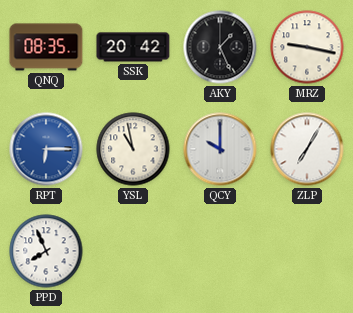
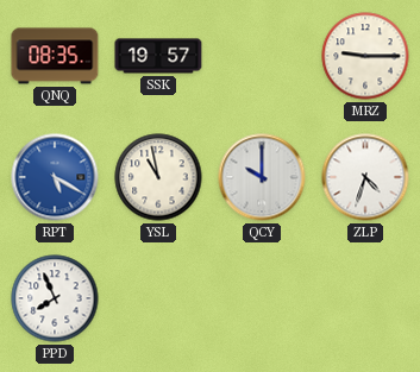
SSK: 20:42 -> 19:57 (158, 56)
AKY: 1:26 -> none (220, 47)
MRZ: 9:17 -> 9:15 (365, 56)
RPT: 6:15 -> 5:20 (55, 177)
ZLP: 7:05 -> 4:33 (365, 177)
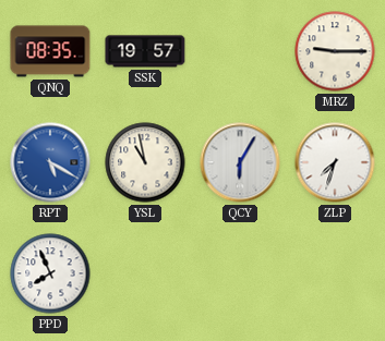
QCY: 10:00 -> 6:05 (240, 162)
ZLP: 4:33 -> 7:33 (335, 162)
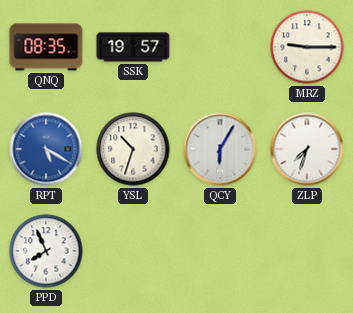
YSL: 10:58 -> 10:33 (133, 149)
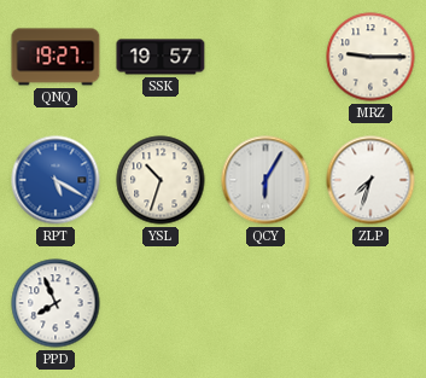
QNQ: 08:35 -> 19:27 (56, 57)
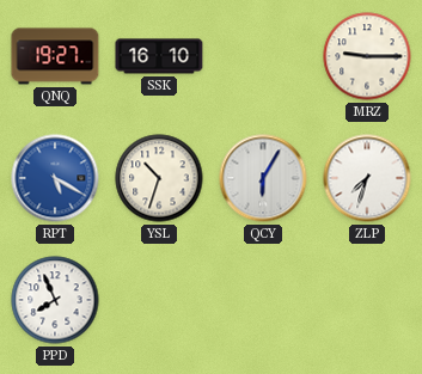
SSK: 19:57 -> 16:10 (159, 56)
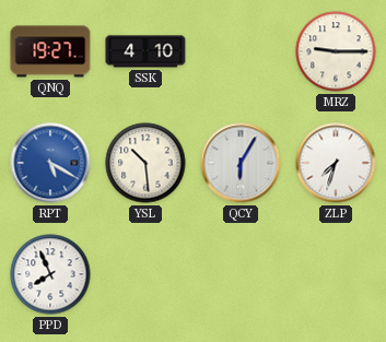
SSK: 16:10 -> 4:10 (145, 51)
YSL: 10:33 -> 10:29 (145, 163)
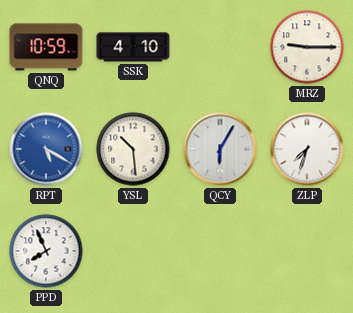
QNQ: 19:27 -> 10:59 (46, 47)
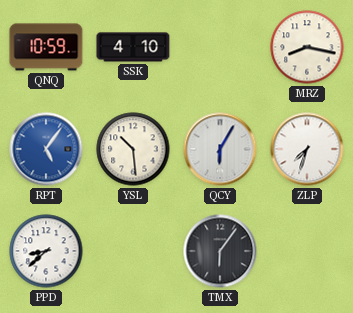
MRZ: 9:15 -> 8:17 (307, 47)
RPT: 5:20 -> 5:06 (46, 149)
PPD: 7:56 -> 8:38 (46, 251)
TMX: none -> 6:06 (220, 251)
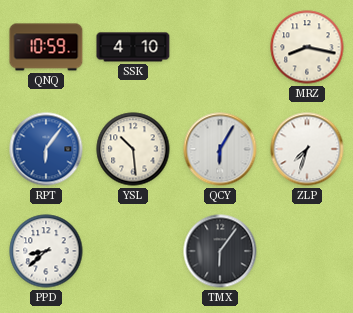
RPT: 5:06 -> 6:06 (46, 149)
